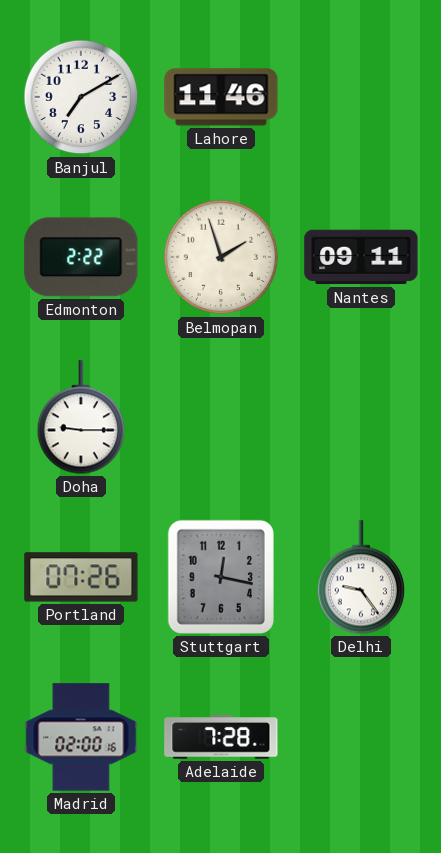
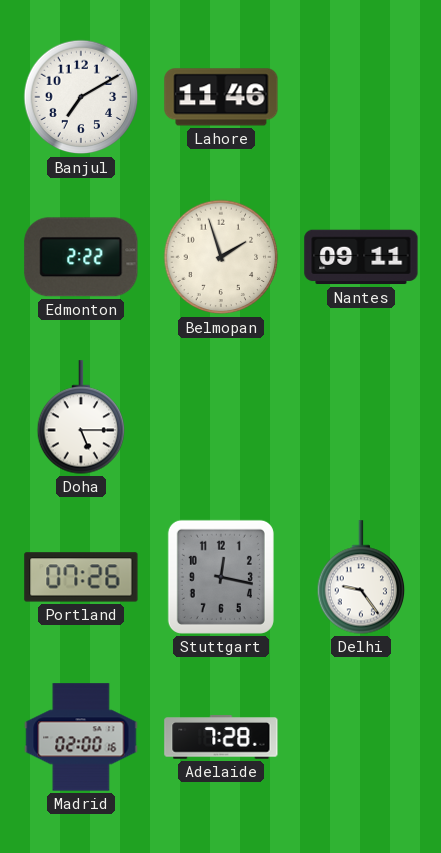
Doha: 9:15 -> 5:15 (81, 417)
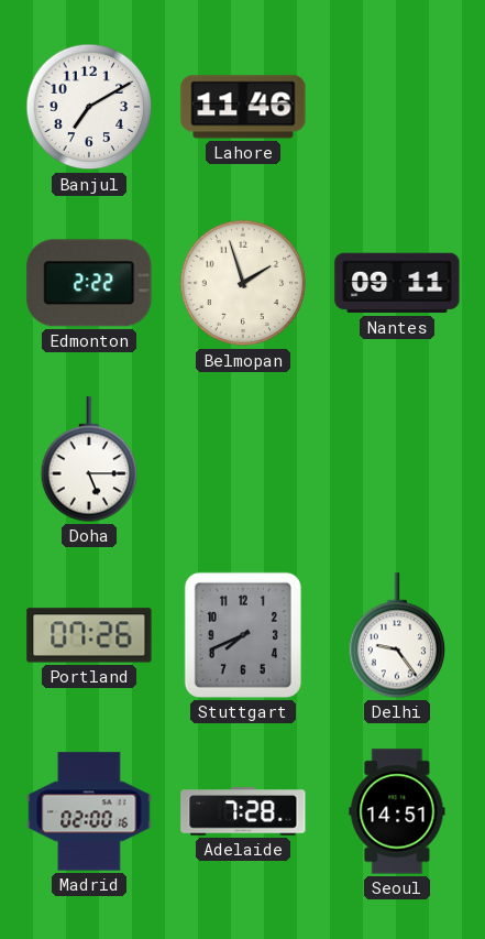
Stuttgart: 12:17 -> 7:41 (243, 635)
Seoul: none -> 14:51 (397, 811)
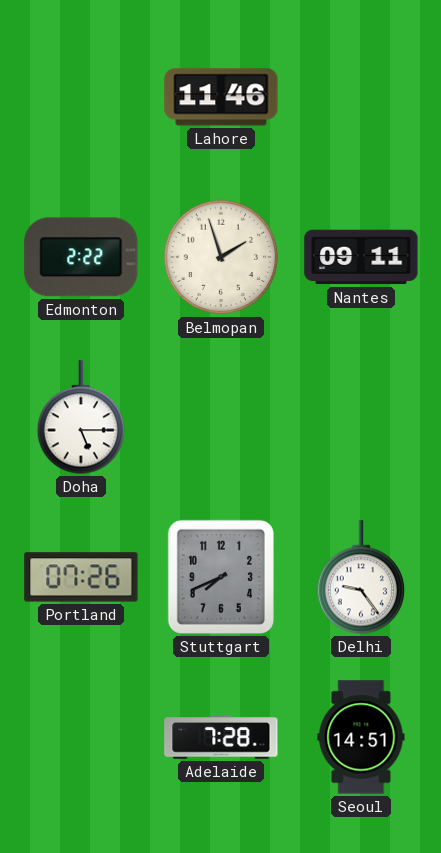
Banjul: 7:10 -> none (89, 107)
Madrid: 02:00 -> none (89, 811)
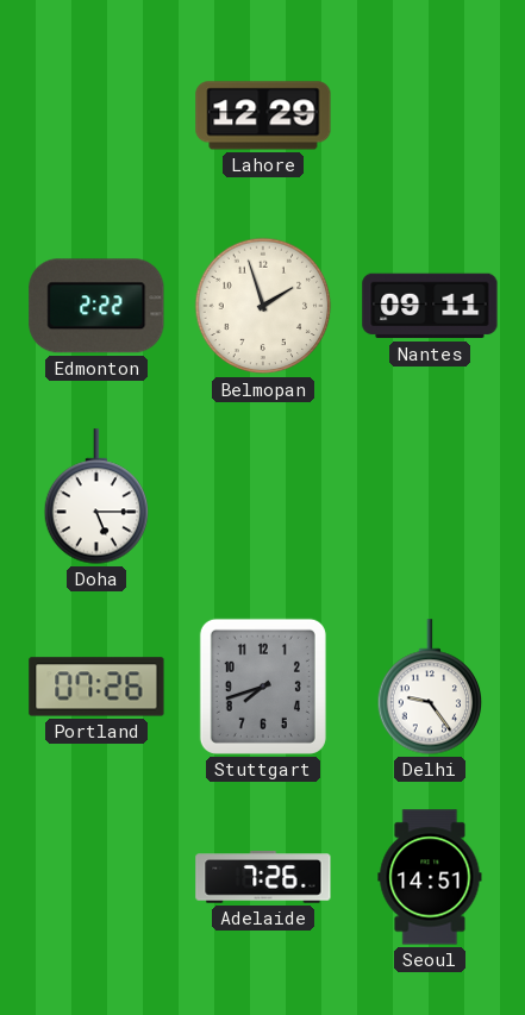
Lahore: 11:46 -> 12:29 (263, 115)
Stuttgart: 7:41 -> 7:42 (263, 687)
Adelaide: 7:28 -> 7:26 (263, 877)
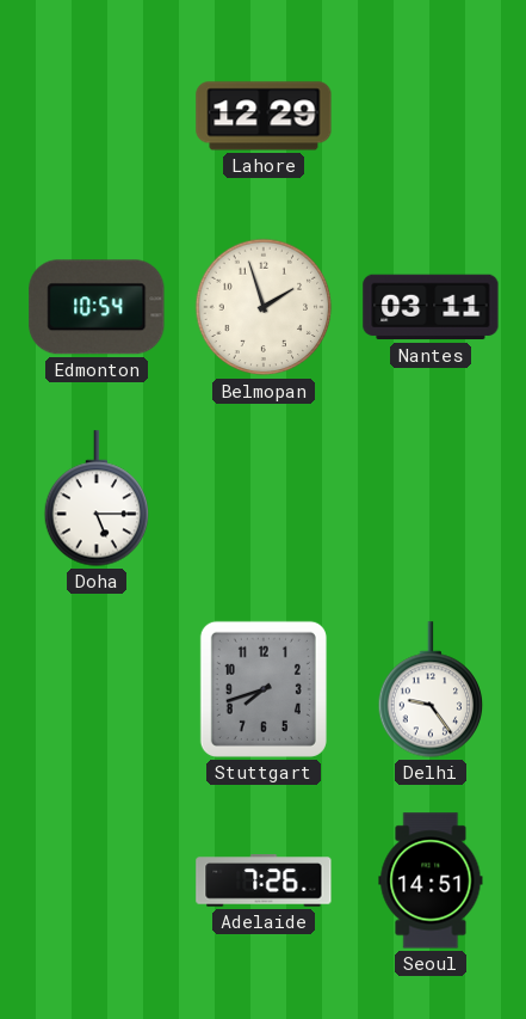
Edmonton: 2:22 -> 10:54 (97, 307)
Nantes: 09:11 -> 03:11 (431, 307)
Portland: 07:26 -> none (96, 687)
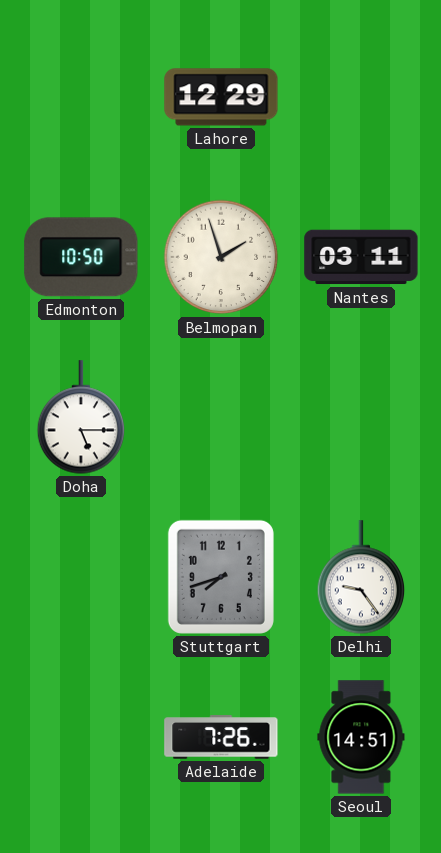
Edmonton: 10:54 -> 10:50 (81, 257)
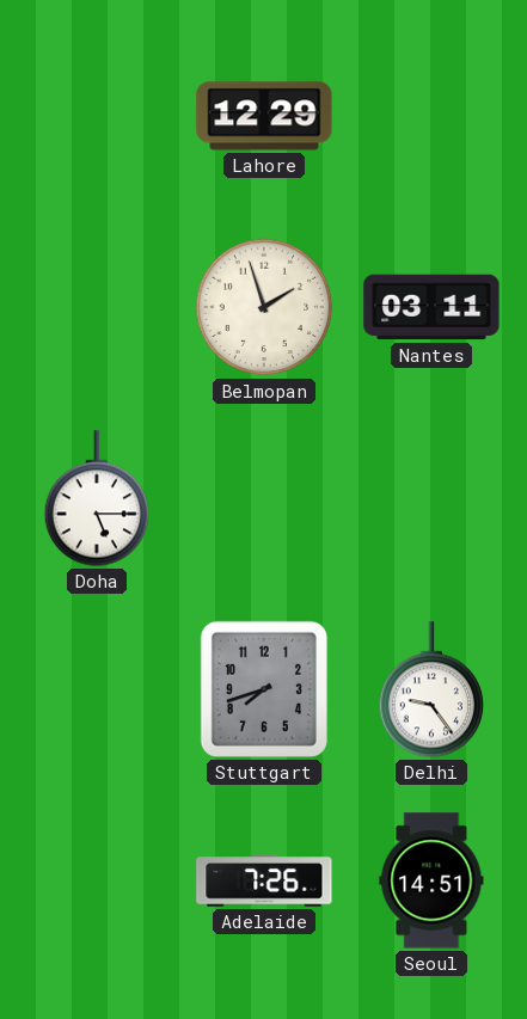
Edmonton: 10:50 -> none (81, 257)
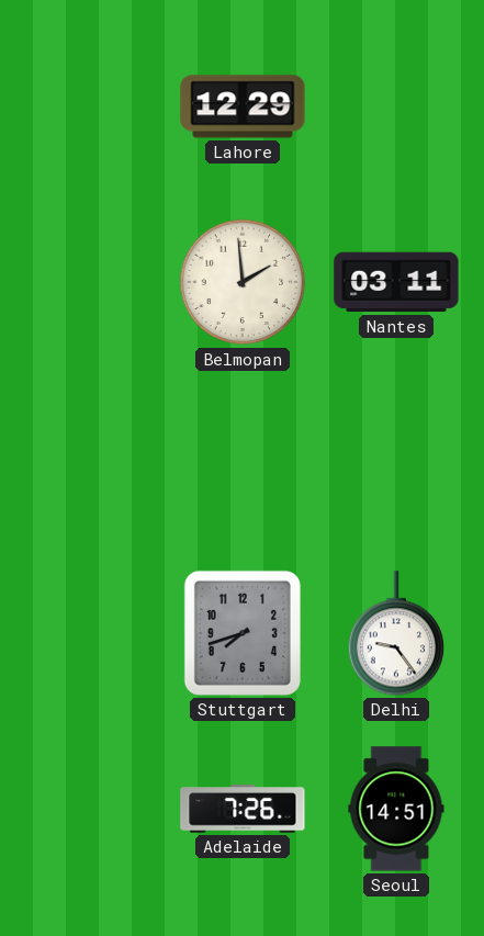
Belmopan: 1:57 -> 1:59 (243, 282)
Doha: 5:15 -> none (97, 498)
